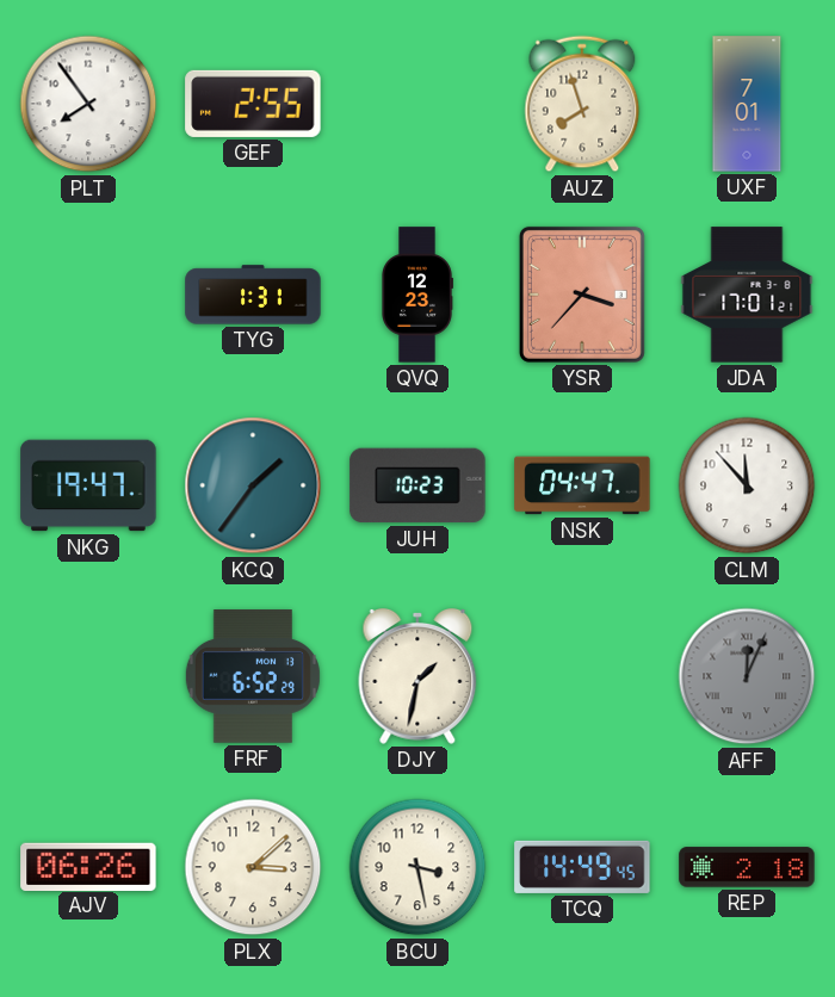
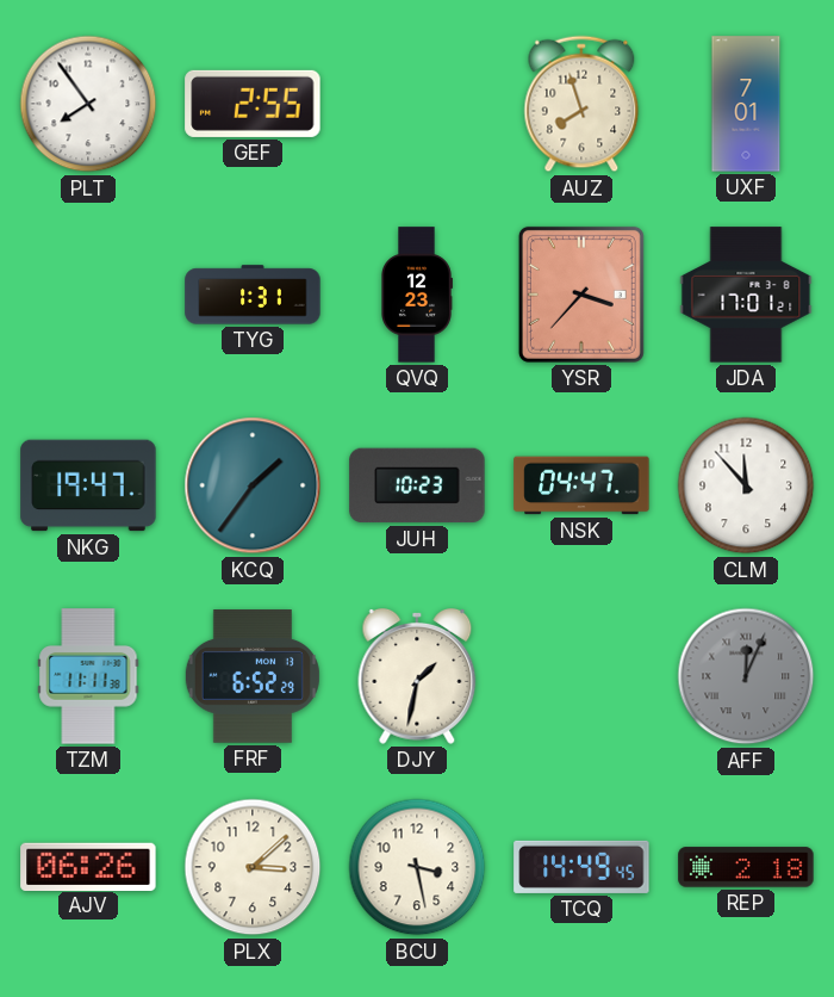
TZM: none -> 11:11 (88, 676)
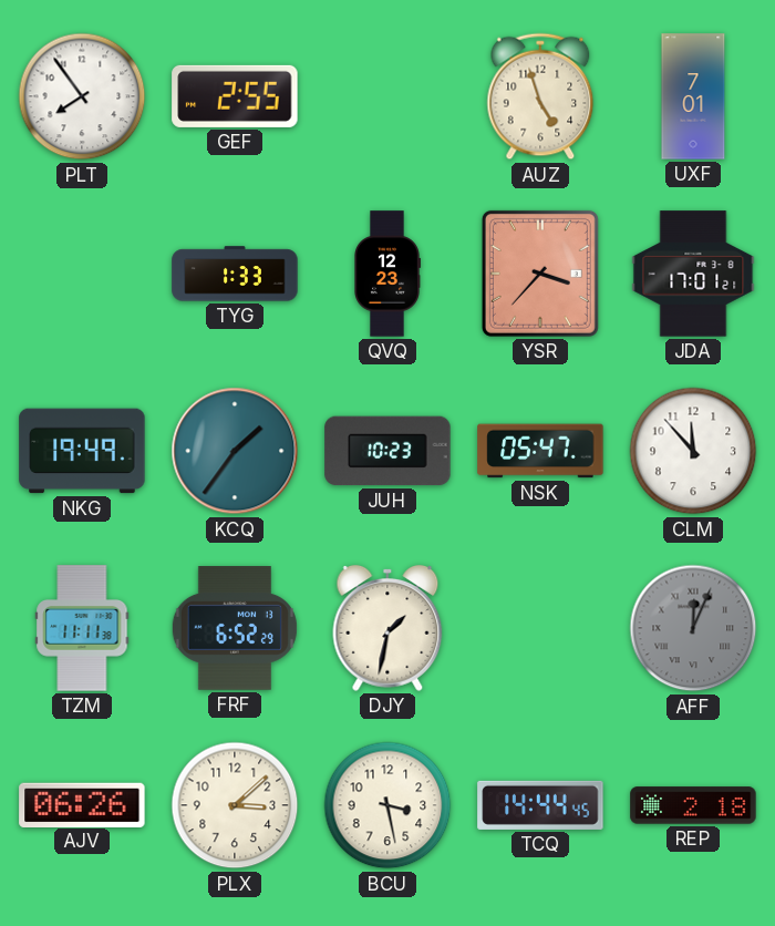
AUZ: 7:57 -> 4:57 (540, 96)
TYG: 1:31 -> 1:33 (235, 274)
NKG: 19:47 -> 19:49 (82, 451)
NSK: 04:47 -> 05:47 (540, 451)
TCQ: 14:49 -> 14:44 (540, 805)
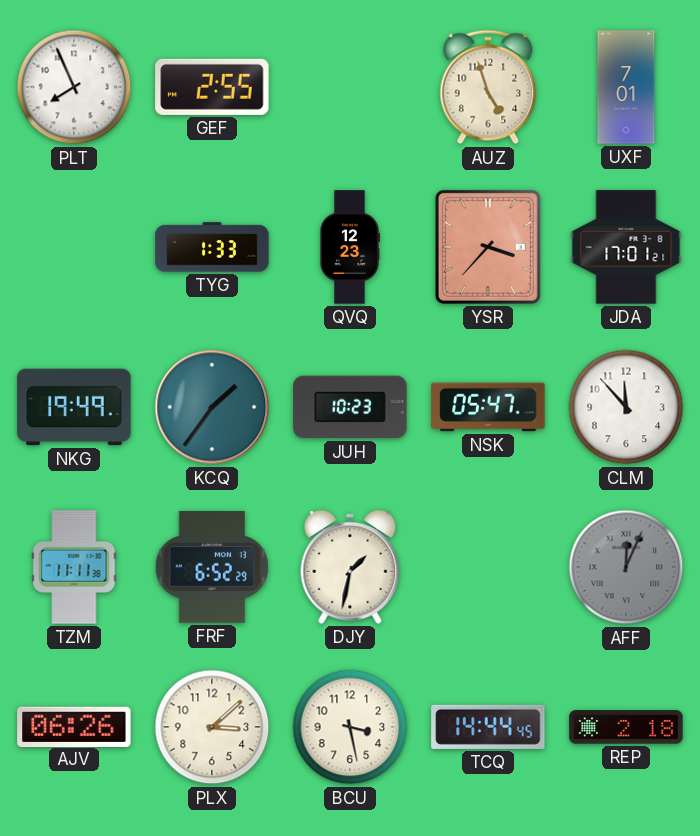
PLT: 7:54 -> 7:56 (74, 87)
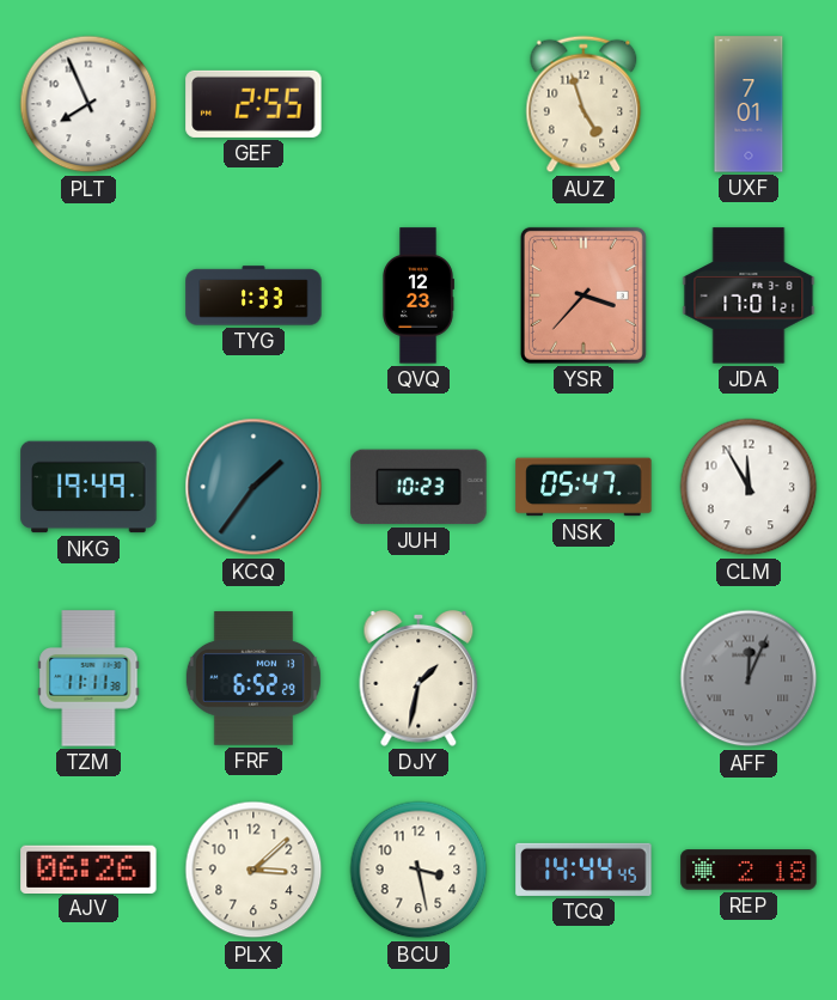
CLM: 11:53 -> 11:55 (749, 487)
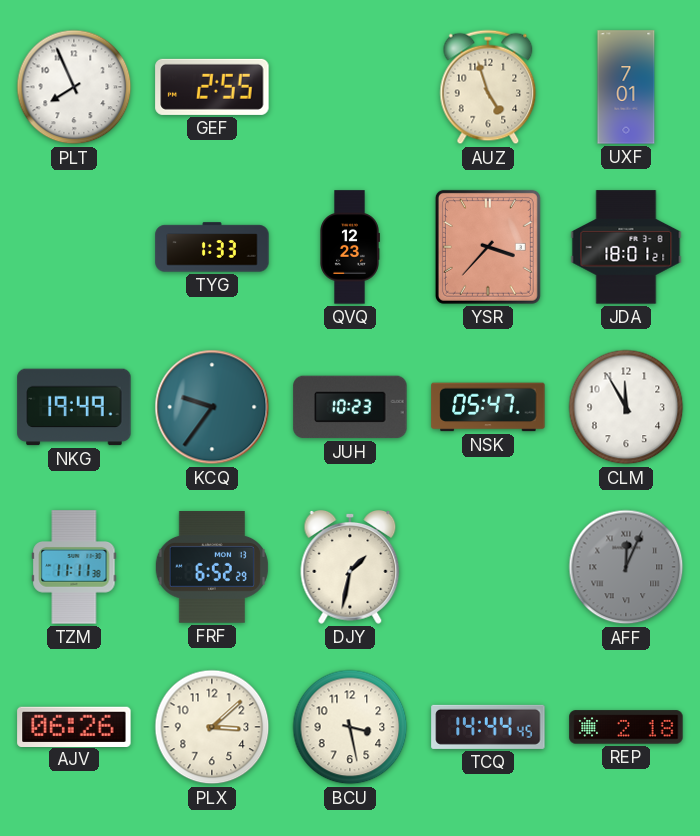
JDA: 17:01 -> 18:01 (626, 247)
KCQ: 1:36 -> 9:36 (212, 407)
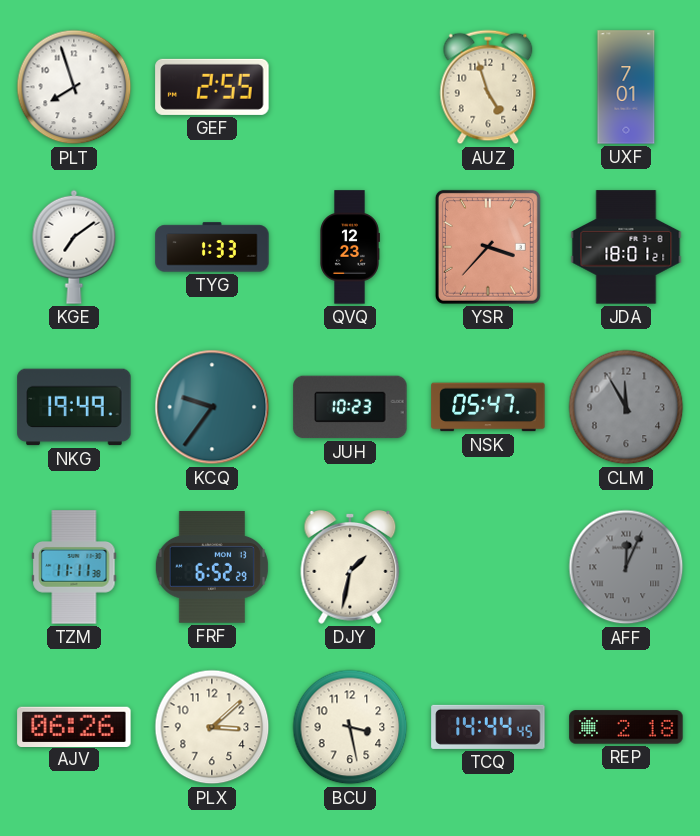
PLT: 7:56 -> 7:57 (74, 87)
KGE: none -> 7:09 (74, 247)
CLM dial: white -> grey (626, 407)
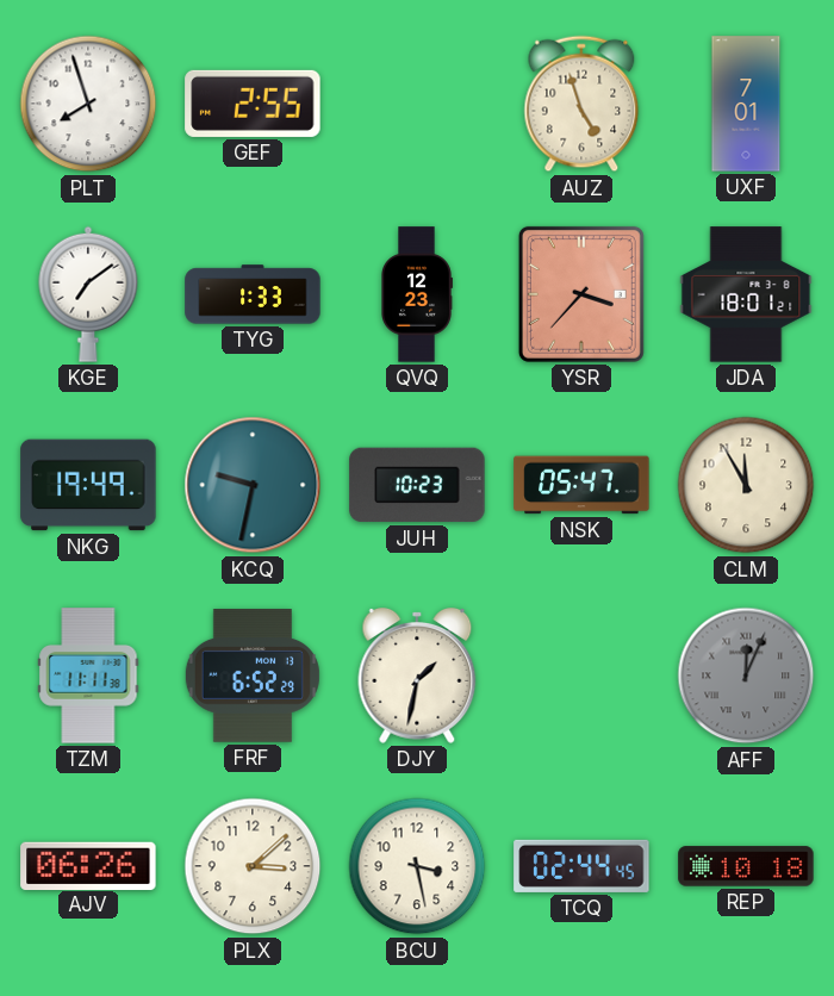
KCQ: 9:36 -> 9:32 (253, 485)
CLM dial: grey -> cream (746, 485)
TCQ: 14:44 -> 02:44 (581, 866)
REP: 2:18 -> 10:18 (746, 866)
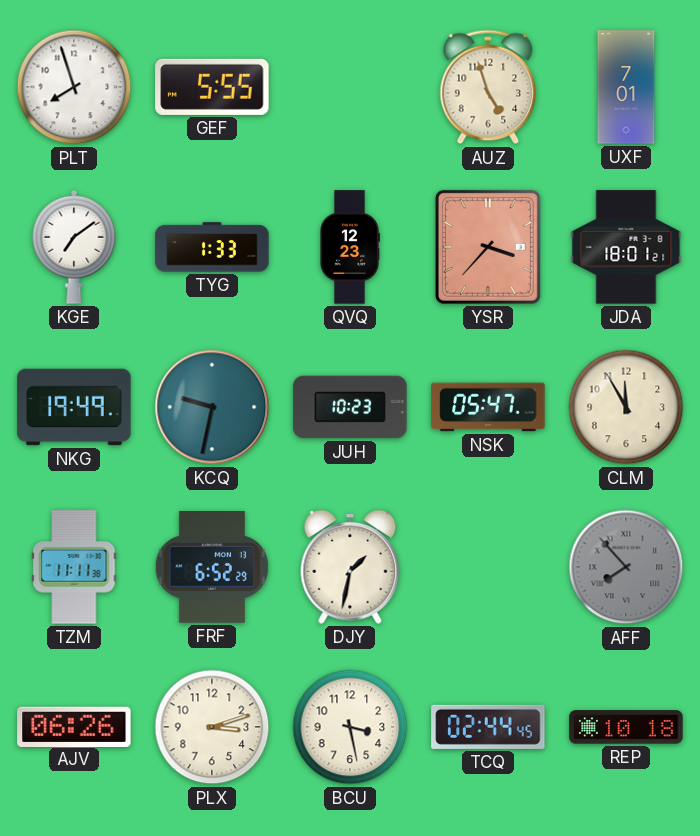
GEF: 2:55 -> 5:55 (212, 87)
AFF: 12:04 -> 7:53 (626, 567)
PLX: 3:08 -> 3:12 (212, 727)
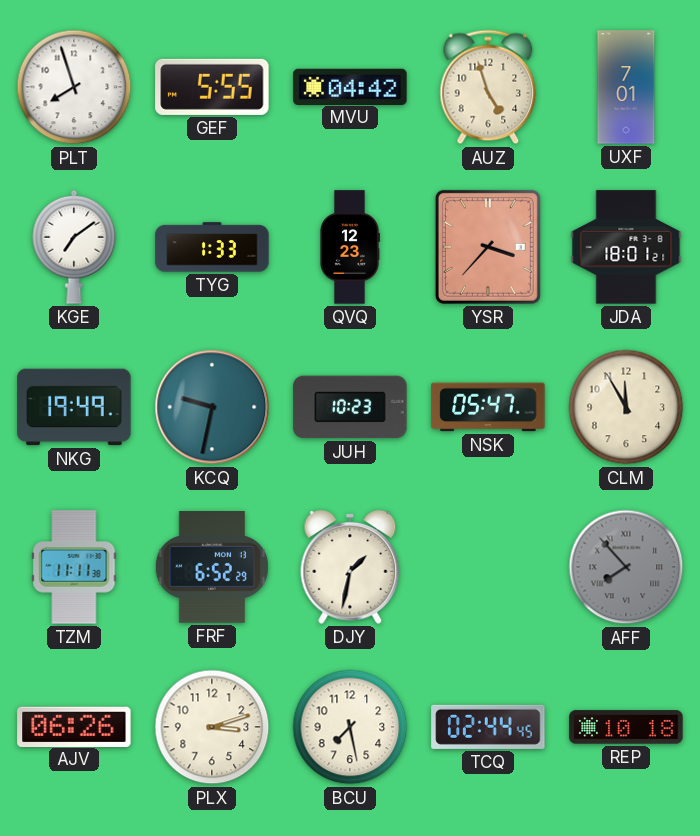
MVU: none -> 04:42 (350, 86)
BCU: 3:28 -> 7:28 (350, 727)
